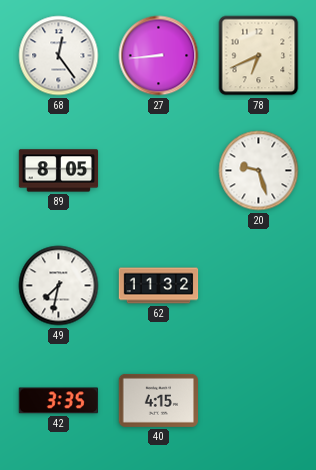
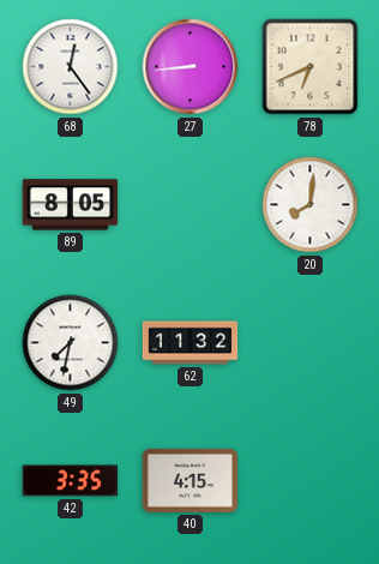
20: 9:27 -> 8:01 (311, 205)
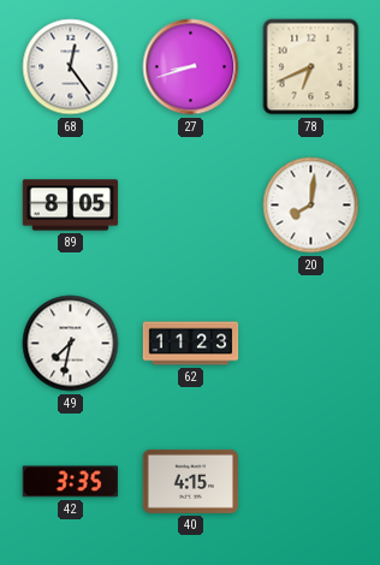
27: 8:44 -> 8:42 (191, 67)
62: 11:32 -> 11:23 (191, 344)
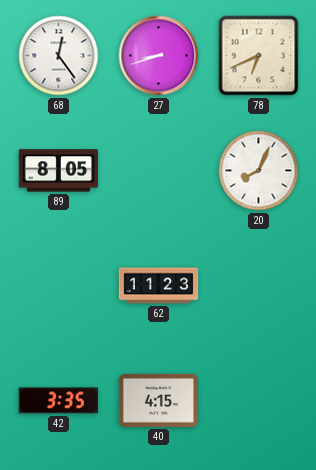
20: 8:01 -> 8:04 (259, 171)
49: 7:32 -> none (71, 344)
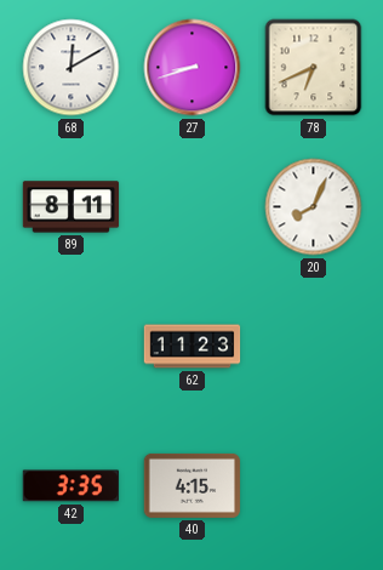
68: 12:24 -> 12:10 (72, 68)
89: 8:05 -> 8:11 (72, 207)
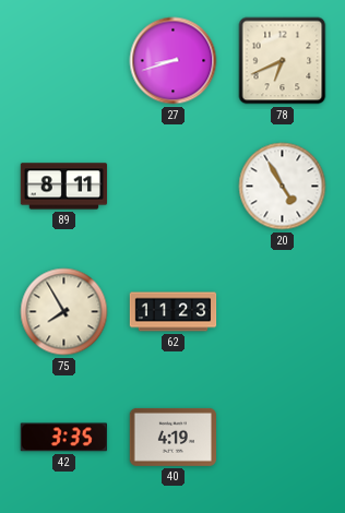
68: 12:10 -> none (72, 68)
20: 8:04 -> 4:55 (283, 187)
75: none -> 7:55 (64, 312)
40: 4:15 -> 4:19 (174, 437)
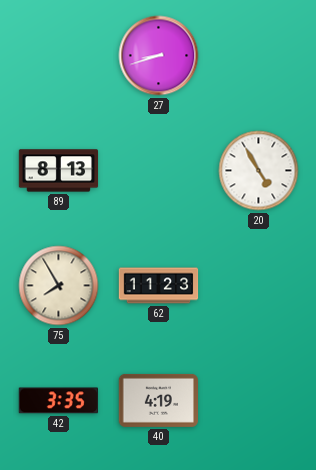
78: 6:41 -> none (283, 61)
89: 8:11 -> 8:13 (59, 171)
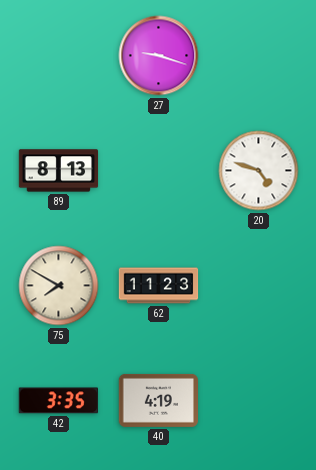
27: 8:42 -> 9:18 (159, 56)
20: 4:55 -> 4:48 (259, 171)
75: 7:55 -> 7:50 (59, 286)
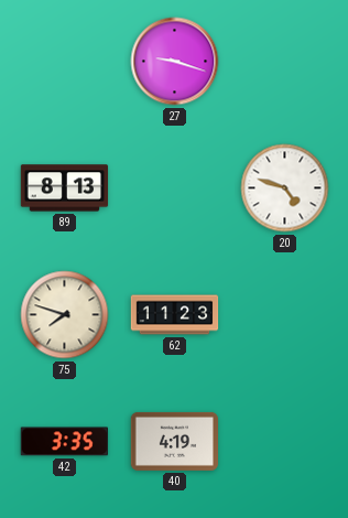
75: 7:50 -> 7:48 (65, 315)
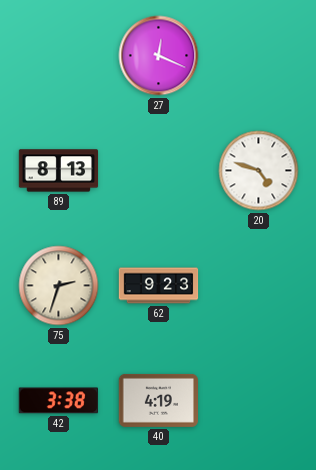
27: 9:18 -> 12:19 (159, 56)
75: 7:48 -> 2:33 (59, 286)
62: 11:23 -> 9:23 (159, 286)
42: 3:35 -> 3:38 (58, 401)
